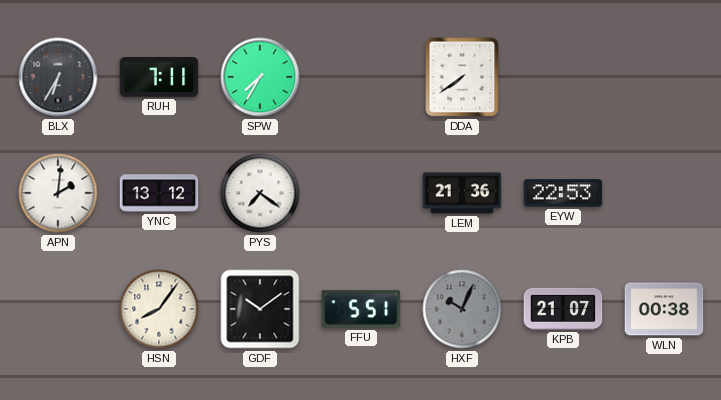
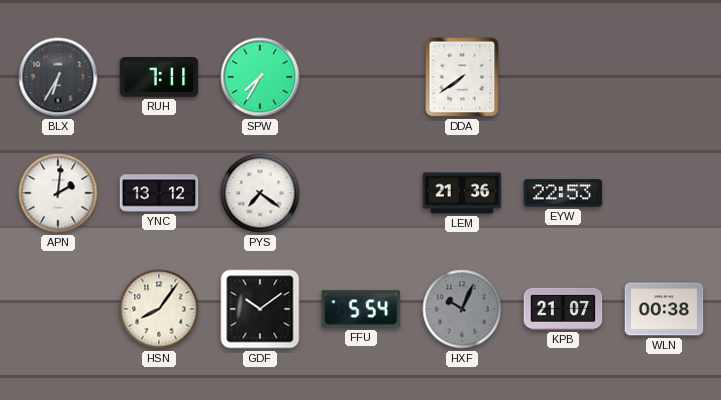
FFU: 5:51 -> 5:54 (361, 309)
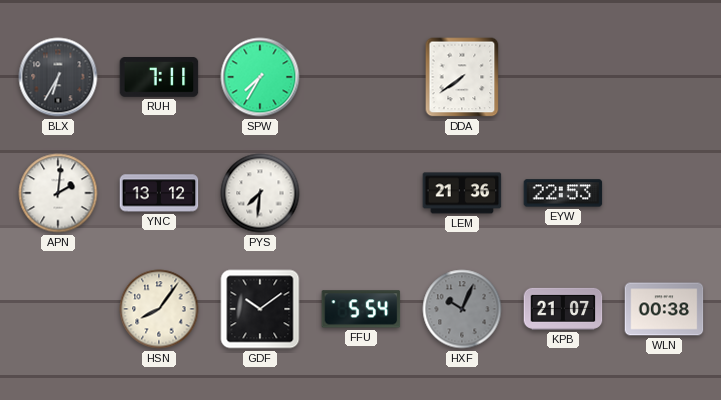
PYS: 7:21 -> 7:31 (260, 193)
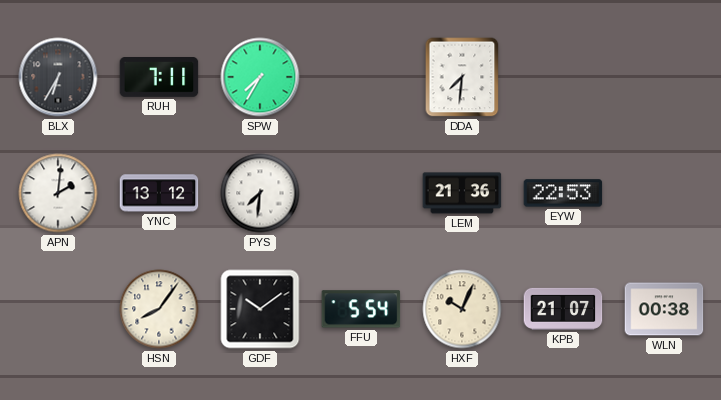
DDA: 7:39 -> 7:31 (462, 77)
HXF dial: grey -> cream (462, 309)
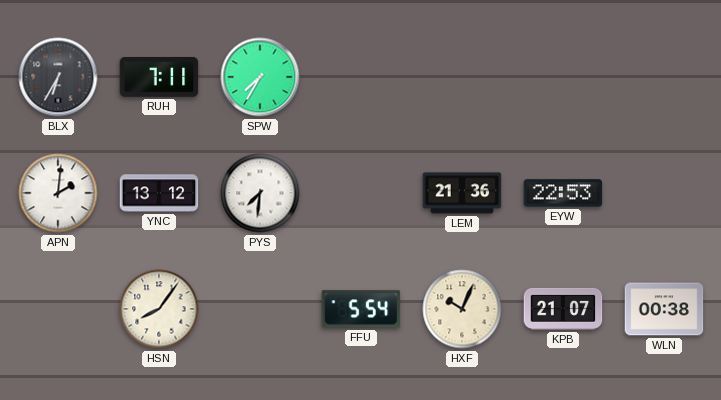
DDA: 7:31 -> none (462, 77)
GDF: 10:09 -> none (260, 309)
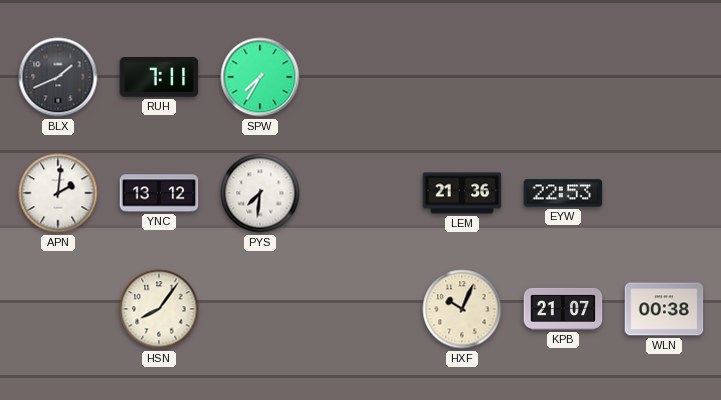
BLX: 6:35 -> 1:41 (58, 77)
FFU: 5:54 -> none (361, 309)
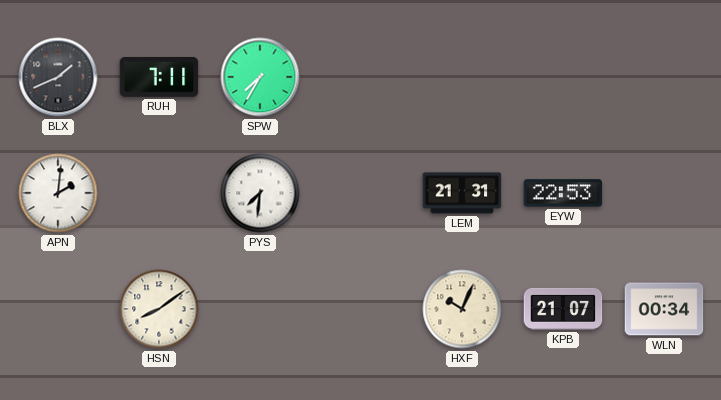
YNC: 13:12 -> none (159, 193)
LEM: 21:36 -> 21:31 (462, 193)
HSN: 8:06 -> 8:09 (159, 309)
WLN: 00:38 -> 00:34 (664, 309)
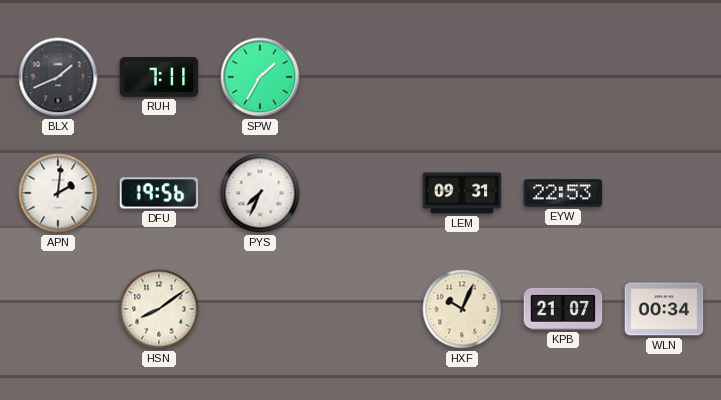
SPW: 7:35 -> 1:35 (260, 77)
DFU: none -> 19:56 (159, 193)
PYS: 7:31 -> 7:34 (260, 193)
LEM: 21:31 -> 09:31 (462, 193)
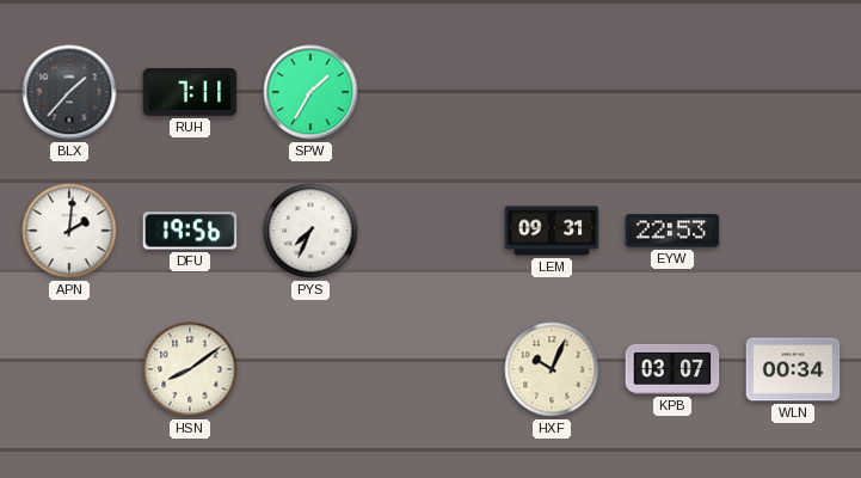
BLX: 1:41 -> 1:37 (69, 92)
KPB: 21:07 -> 03:07 (672, 369)
